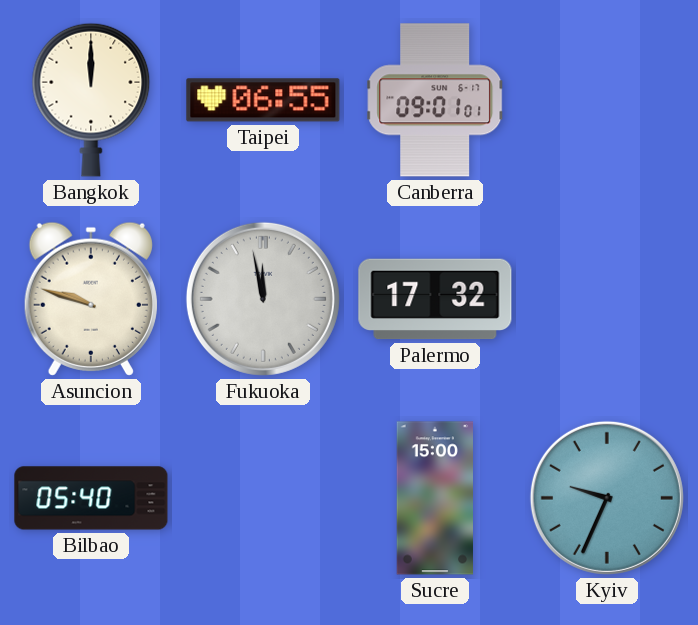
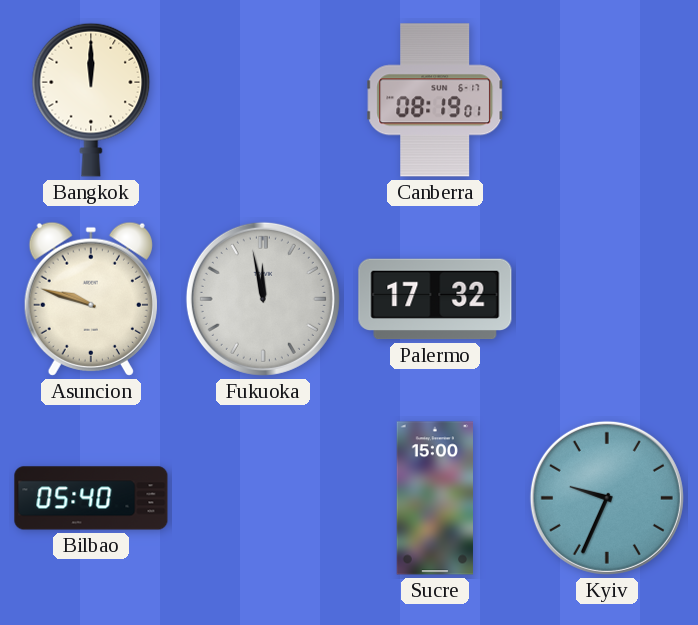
Taipei: 06:55 -> none (263, 100)
Canberra: 09:01 -> 08:19 (436, 100)
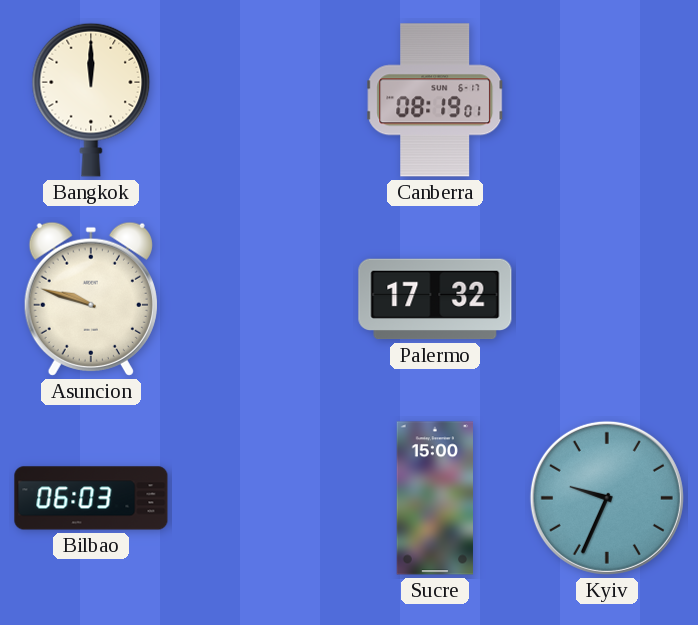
Fukuoka: 11:58 -> none (263, 299)
Bilbao: 05:40 -> 06:03 (91, 498)
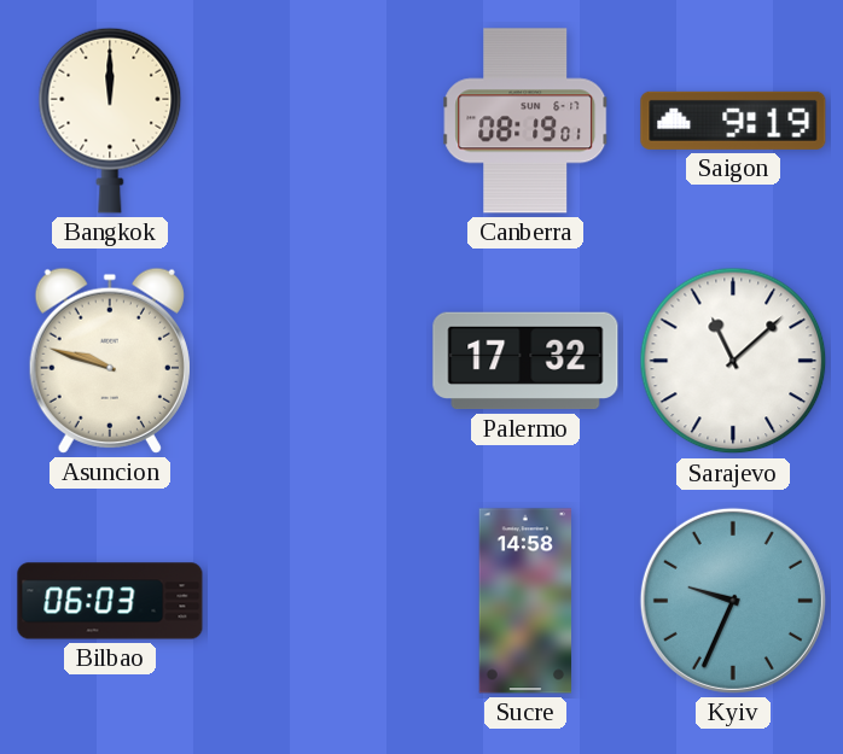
Saigon: none -> 9:19 (733, 121)
Sarajevo: none -> 11:08 (733, 361)
Sucre: 15:00 -> 14:58 (525, 601)
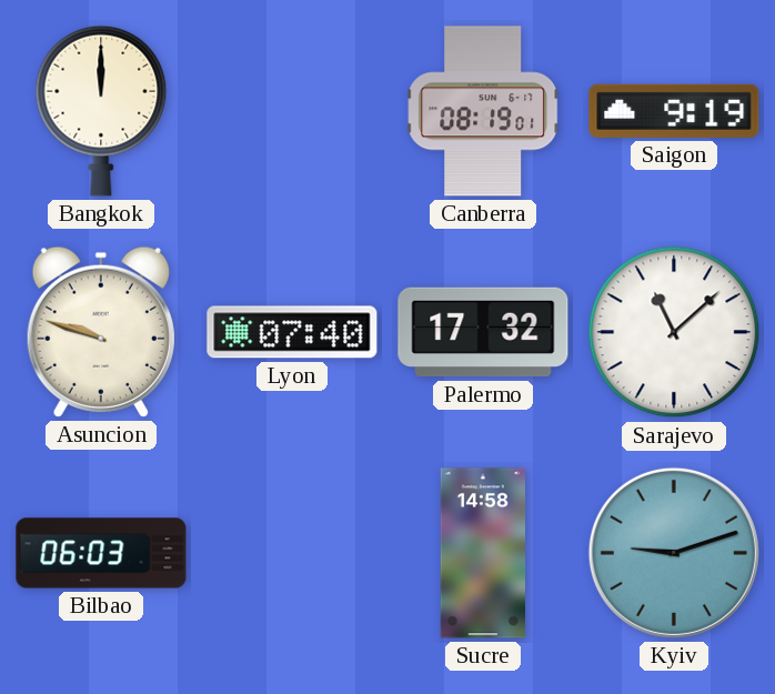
Lyon: none -> 07:40 (292, 332)
Kyiv: 9:34 -> 9:12 (674, 553)
